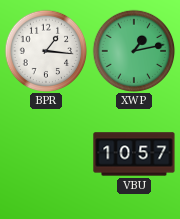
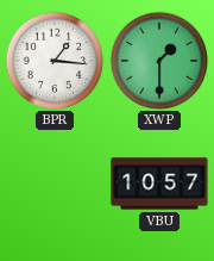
XWP: 1:13 -> 1:30 (159, 61)
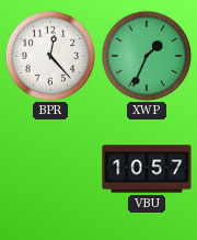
BPR: 1:16 -> 12:23 (50, 56)
XWP: 1:30 -> 1:34 (147, 56)
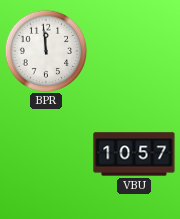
BPR: 12:23 -> 11:59 (46, 51)
XWP: 1:34 -> none (147, 56)
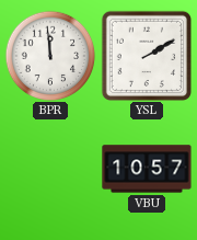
YSL: none -> 2:10 (146, 55)
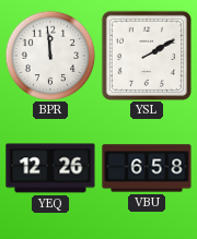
YEQ: none -> 12:26 (50, 168)
VBU: 10:57 -> 6:58 (147, 168)
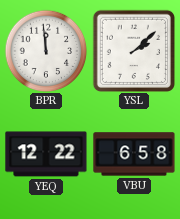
YSL: 2:10 -> 2:08 (133, 50)
YEQ: 12:26 -> 12:22 (46, 154)
